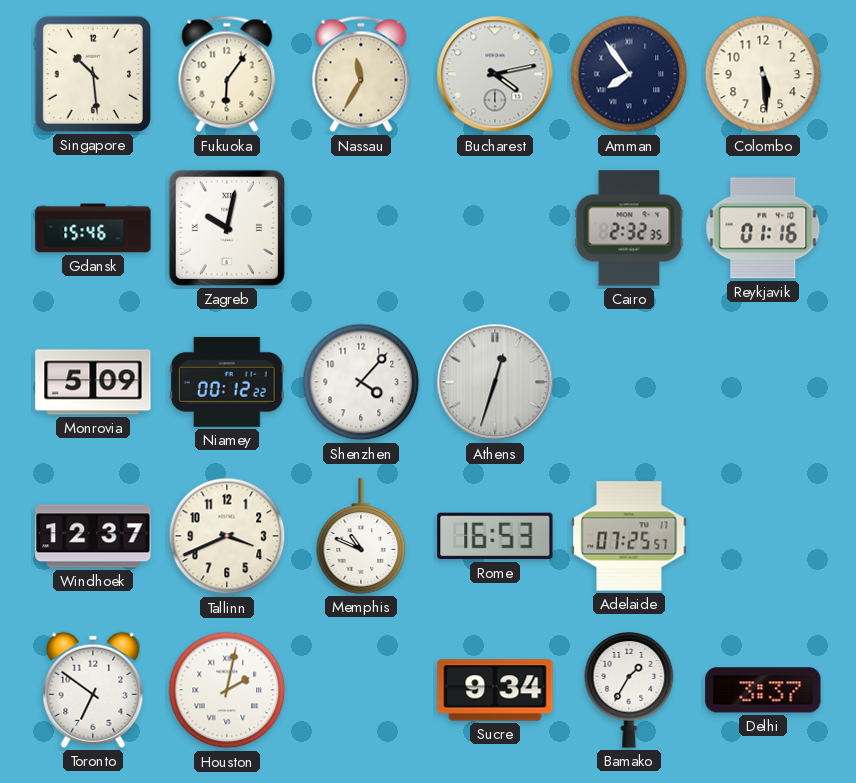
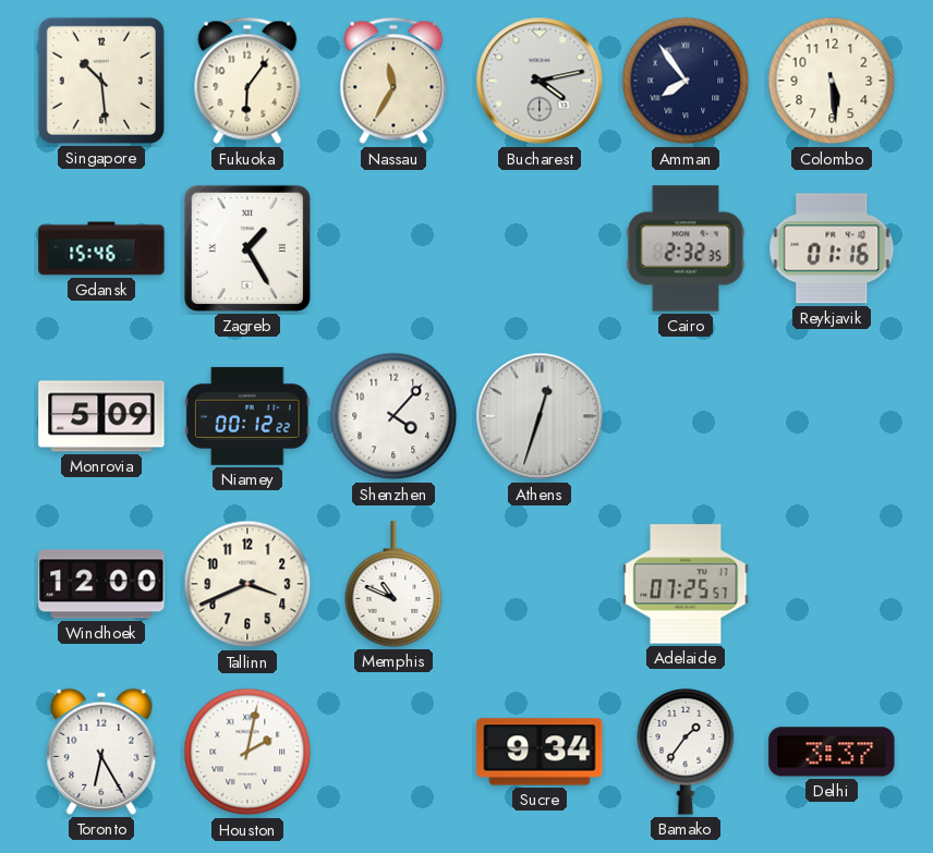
Zagreb: 10:02 -> 1:25 (247, 248)
Windhoek: 12:37 -> 12:00 (101, 584)
Rome: 16:53 -> none (495, 536)
Toronto: 6:51 -> 6:25 (101, 752)
Bamako: 1:35 -> 1:36 (686, 753)
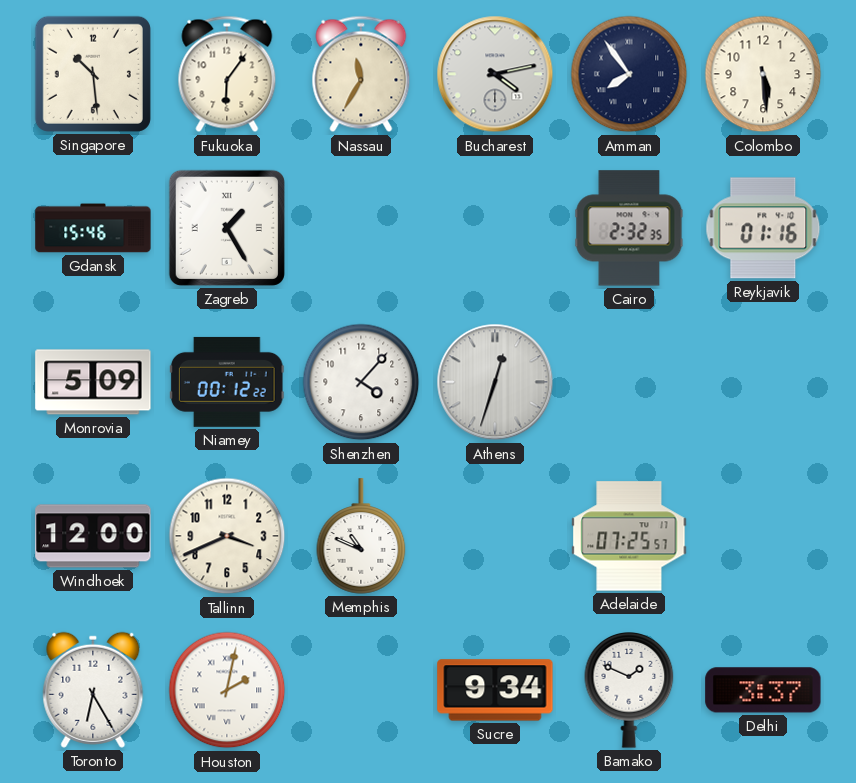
Bamako: 1:36 -> 1:49 (629, 691)
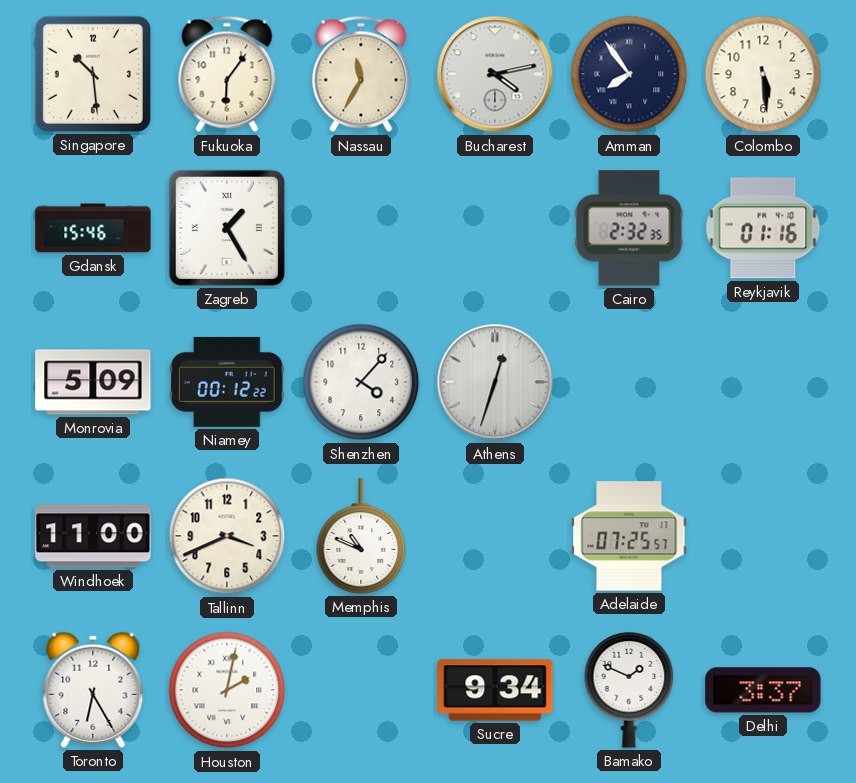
Windhoek: 12:00 -> 11:00 (93, 536)
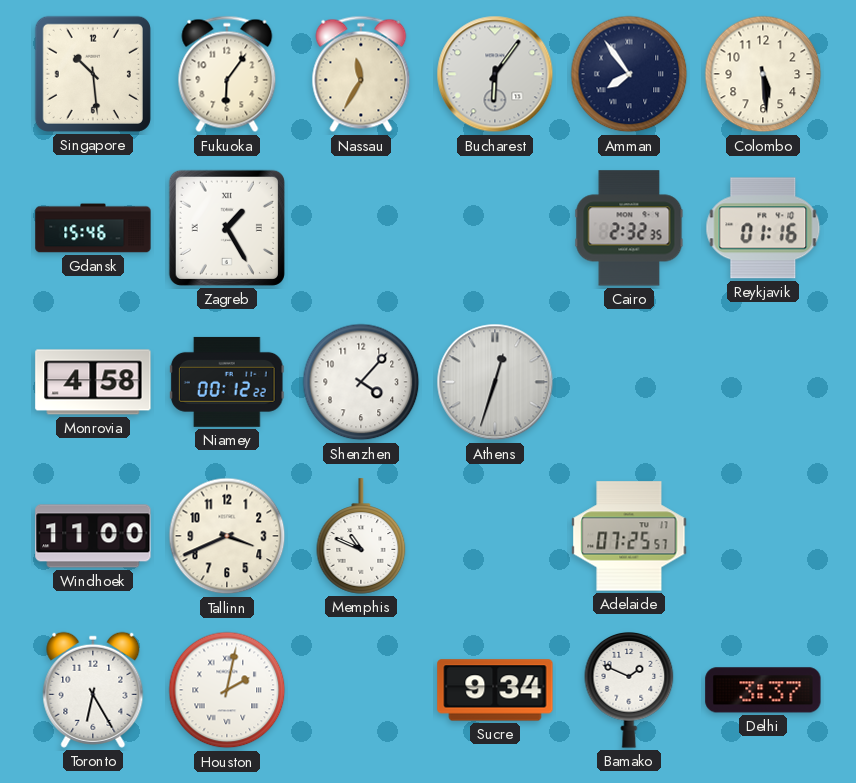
Bucharest: 4:13 -> 6:06 (495, 74)
Monrovia: 5:09 -> 4:58 (93, 382)
